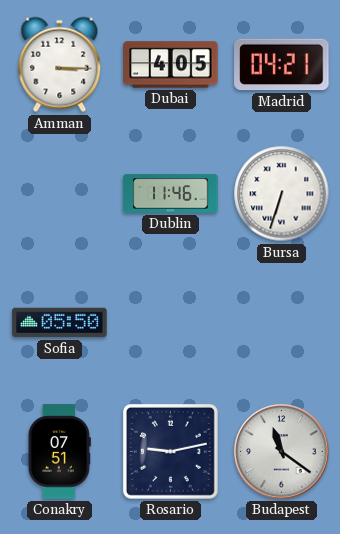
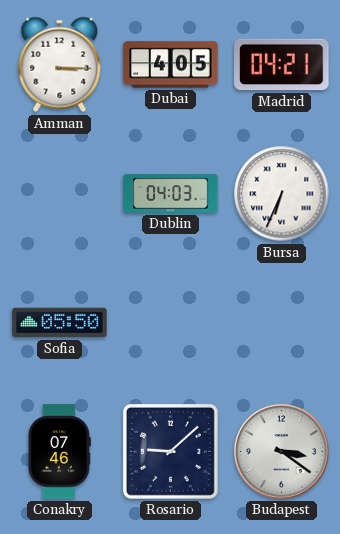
Dublin: 11:46 -> 04:03 (171, 194)
Bursa: 6:33 -> 6:34 (282, 194)
Conakry: 07:51 -> 07:46 (59, 452)
Rosario: 9:13 -> 9:08 (170, 451)
Budapest: 11:21 -> 3:21 (282, 452)
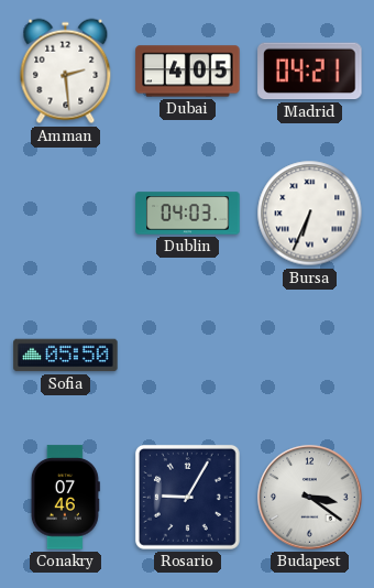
Amman: 3:15 -> 2:29 (66, 72)
Rosario: 9:08 -> 9:05 (187, 497)
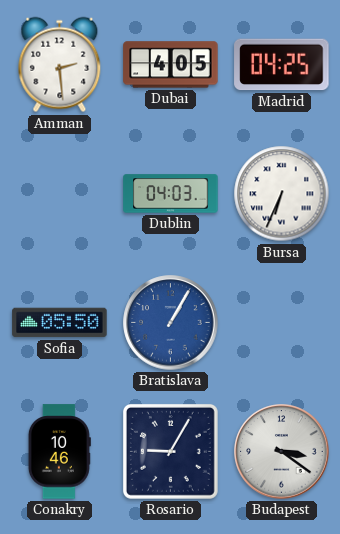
Madrid: 04:21 -> 04:25 (282, 65)
Bratislava: none -> 1:05 (171, 323)
Conakry: 07:46 -> 10:46 (59, 452)
